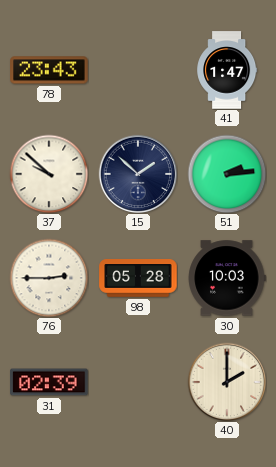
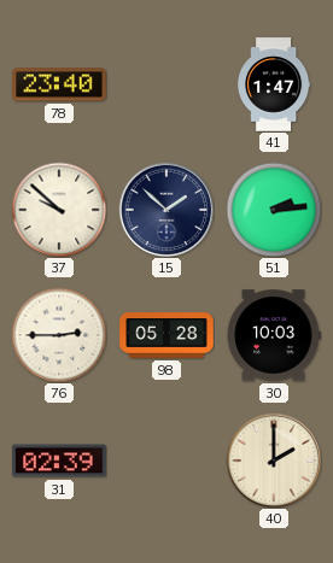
78: 23:43 -> 23:40 (59, 84)
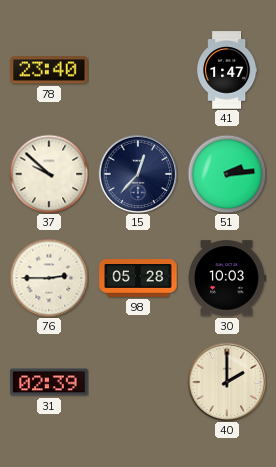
15: 1:52 -> 12:37 (138, 174)
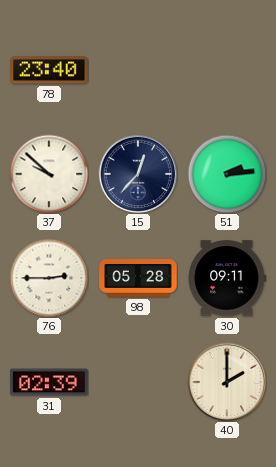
41: 1:47 -> none (227, 70)
30: 10:03 -> 09:11 (227, 278)
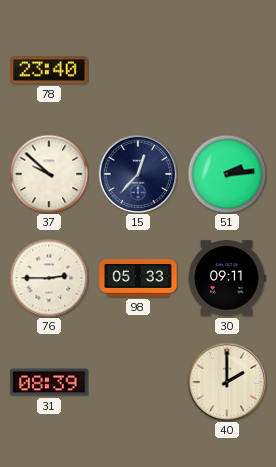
98: 05:28 -> 05:33 (138, 278)
31: 02:39 -> 08:39 (49, 382)
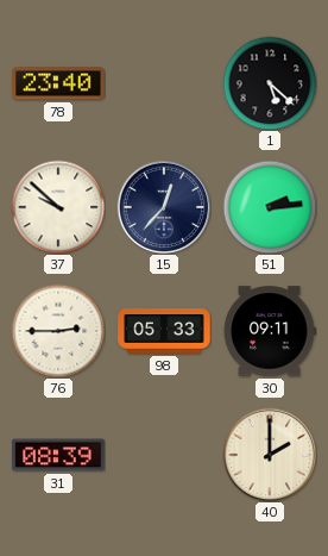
1: none -> 5:22 (270, 83)
